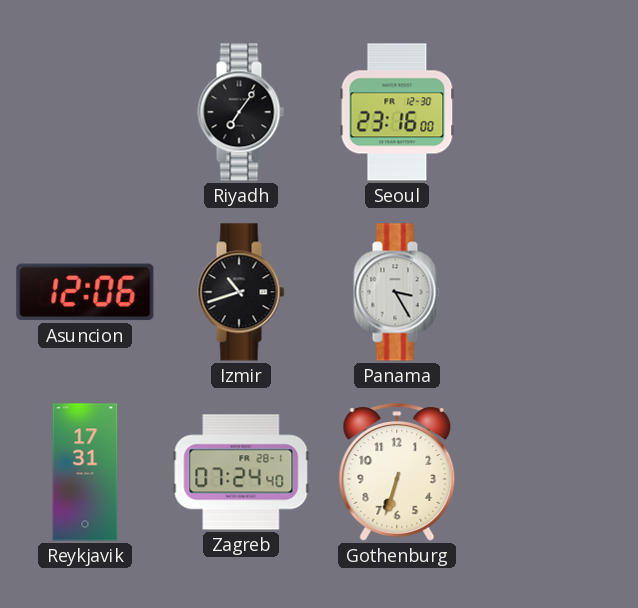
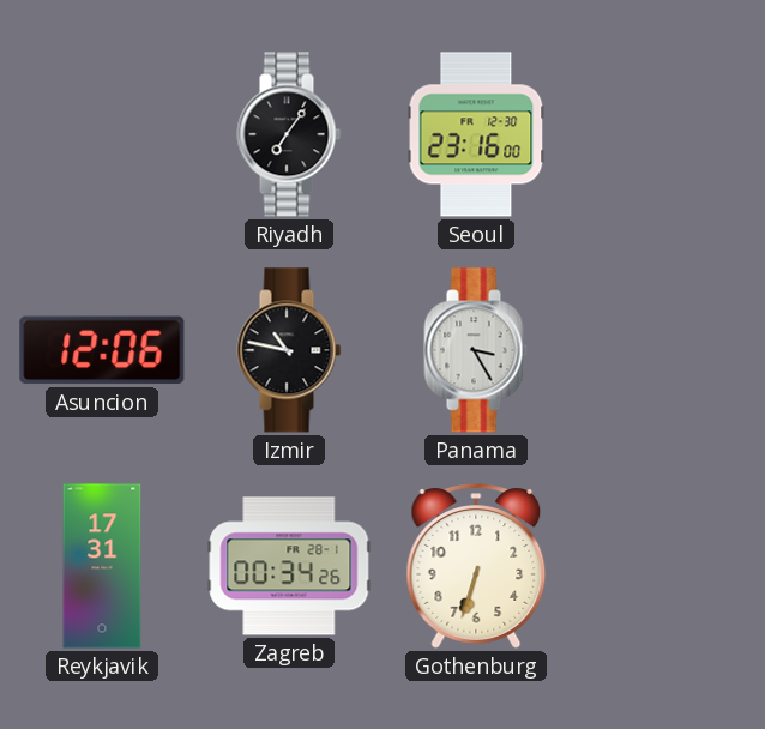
Izmir: 10:42 -> 10:47 (289, 350)
Zagreb: 07:24 -> 00:34 (289, 566)
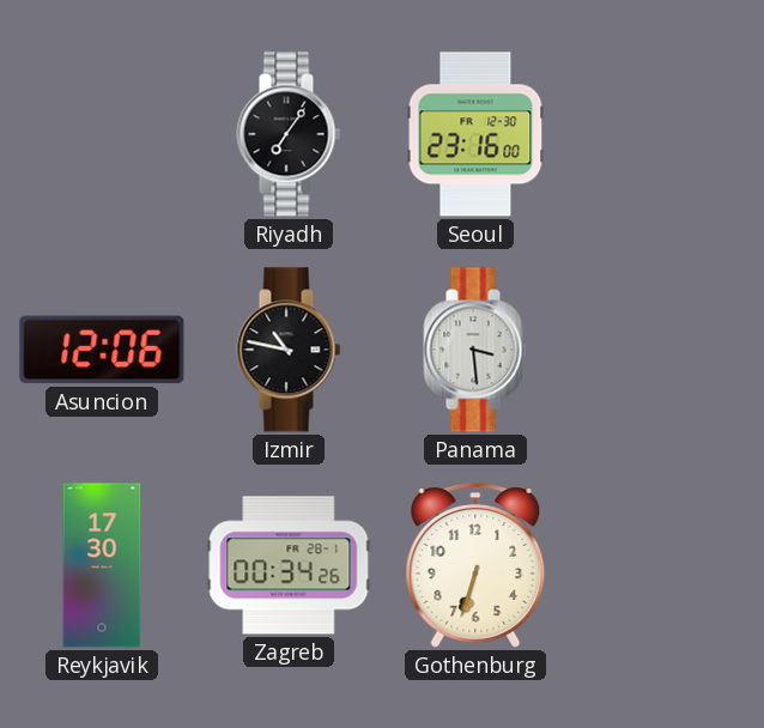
Panama: 3:25 -> 3:29 (475, 350)
Reykjavik: 17:31 -> 17:30 (102, 565)
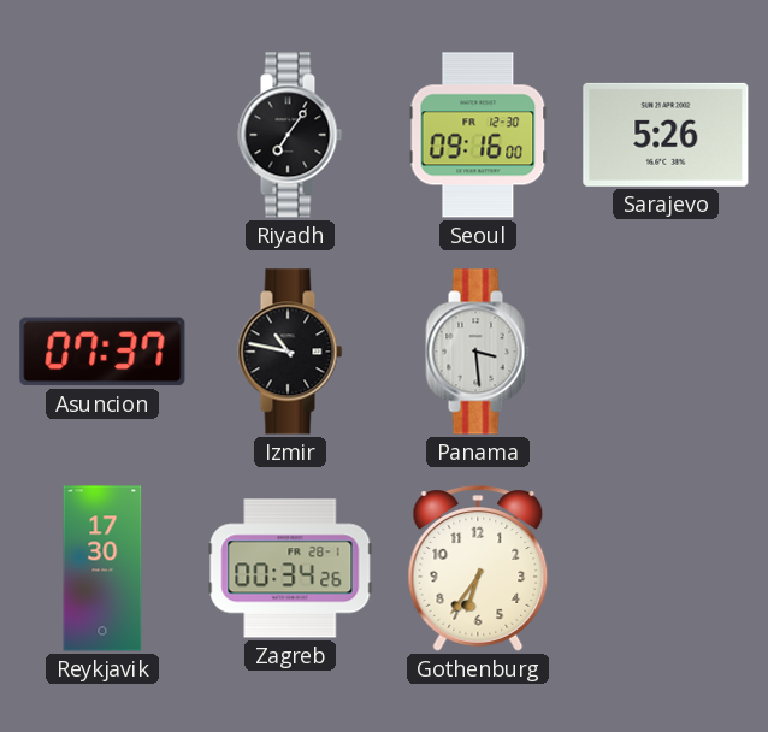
Seoul: 23:16 -> 09:16 (478, 135)
Sarajevo: none -> 5:26 (666, 135)
Asuncion: 12:06 -> 07:37 (102, 352)
Gothenburg: 6:33 -> 6:36 (478, 568)
